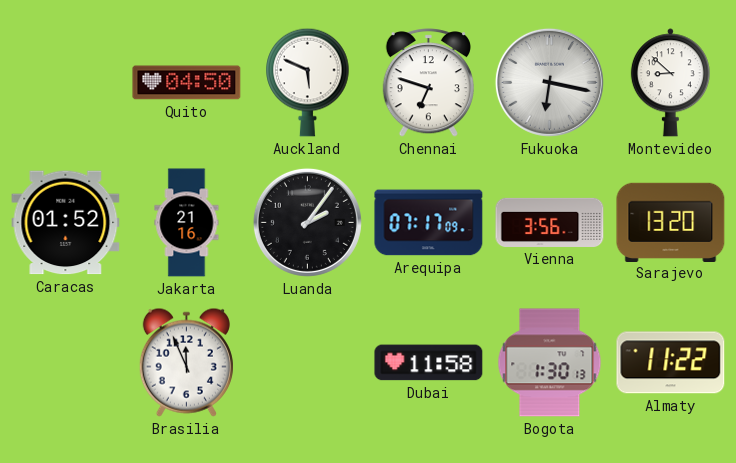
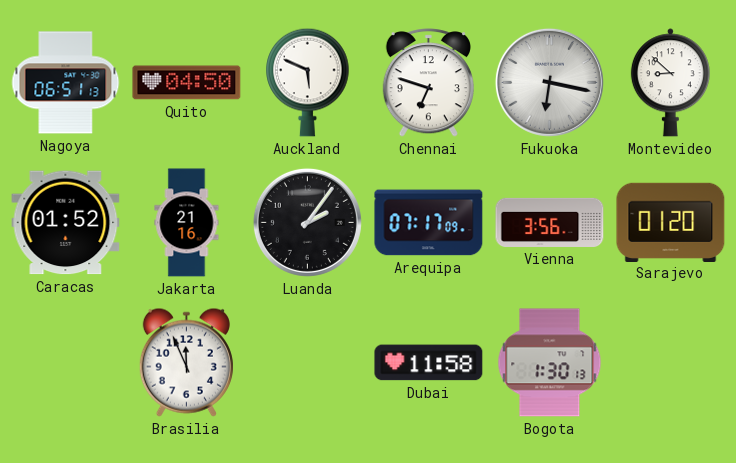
Nagoya: none -> 06:51 (66, 83)
Sarajevo: 13:20 -> 01:20 (671, 222)
Almaty: 11:22 -> none (671, 363)
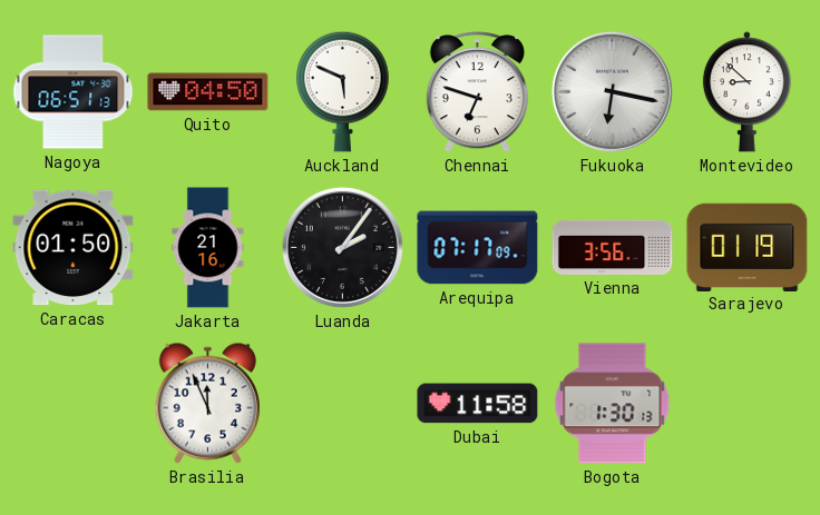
Caracas: 01:52 -> 01:50 (74, 248)
Sarajevo: 01:20 -> 01:19 (748, 247)
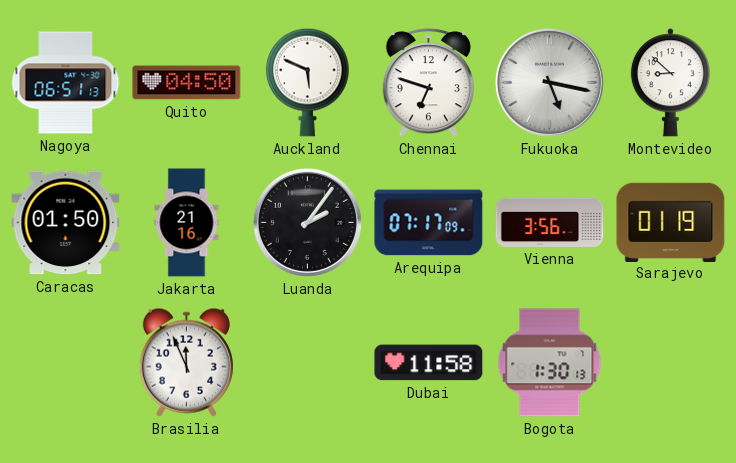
Fukuoka: 6:17 -> 5:17 (549, 82)
